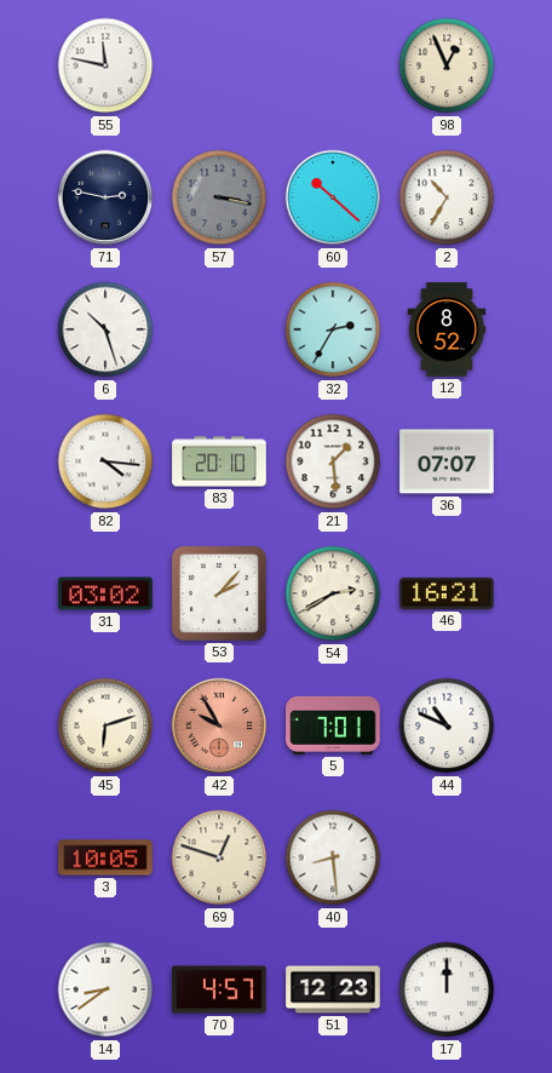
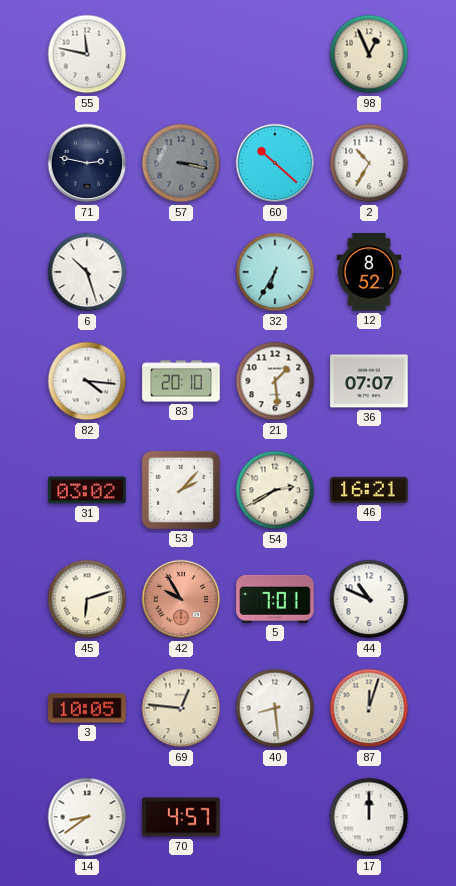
32: 2:35 -> 6:35 (275, 272)
69: 12:48 -> 12:46 (181, 708)
87: none -> 12:03 (369, 708)
51: 12:23 -> none (333, 989)
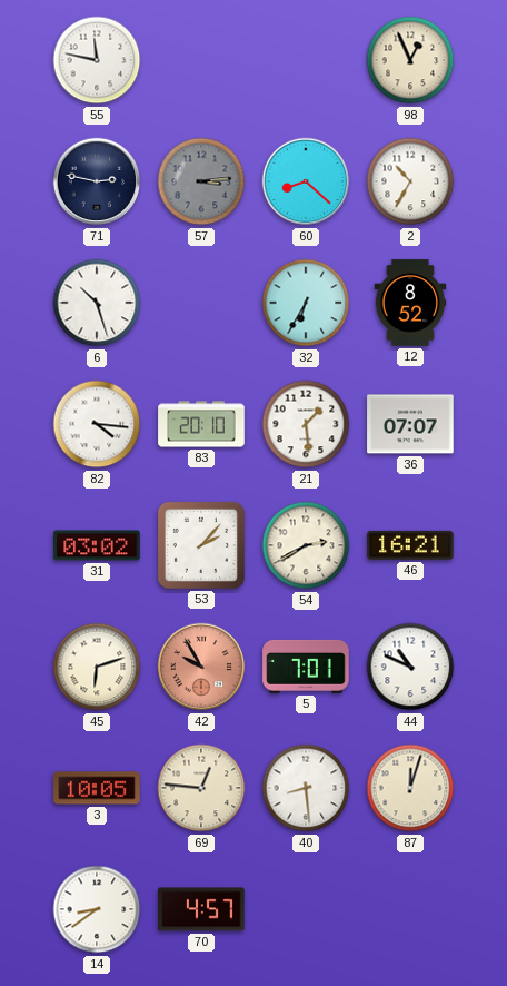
57: 3:17 -> 3:14 (201, 181)
60: 10:22 -> 8:22 (306, 181)
17: 12:00 -> none (369, 817)
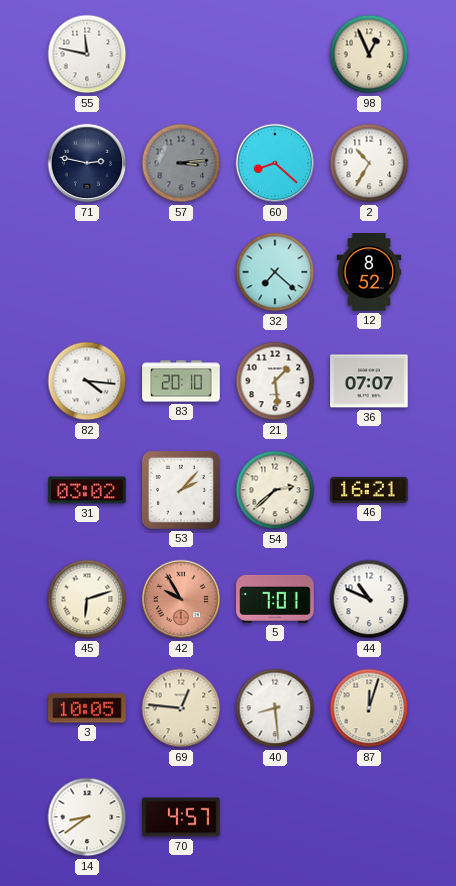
6: 10:27 -> none (97, 303)
32: 6:35 -> 7:22 (275, 272)
54: 2:40 -> 2:38 (275, 490)
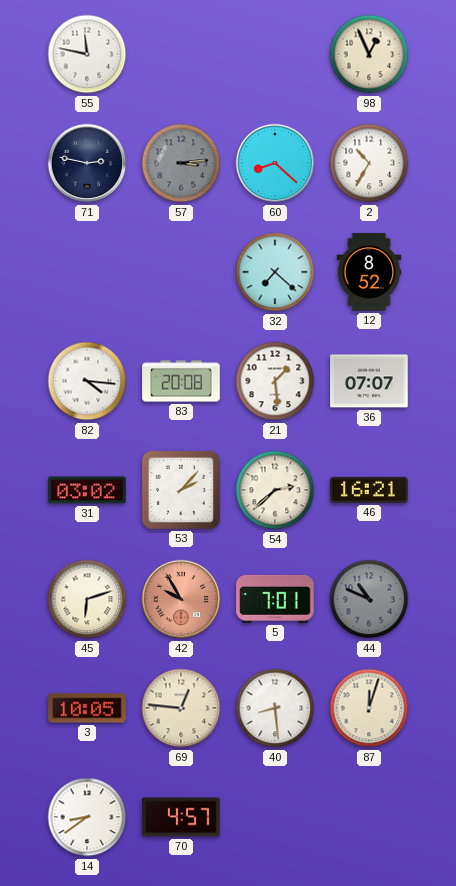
83: 20:10 -> 20:08 (181, 381)
44 dial: white -> grey (369, 599)
